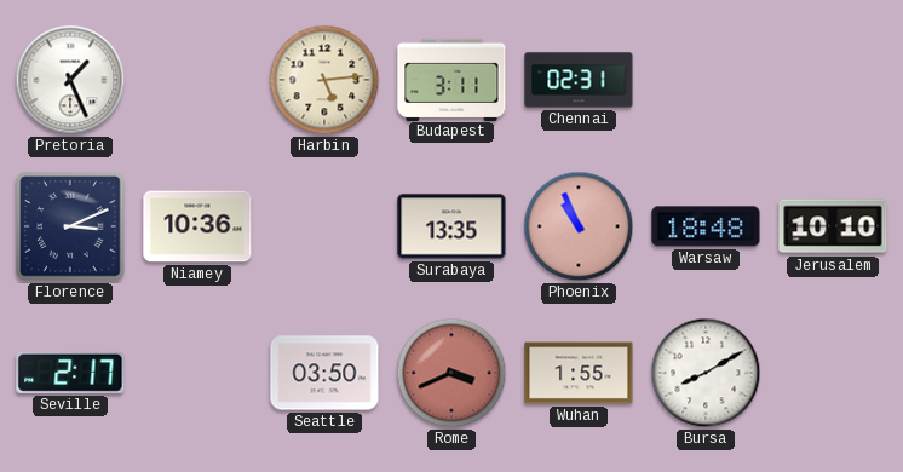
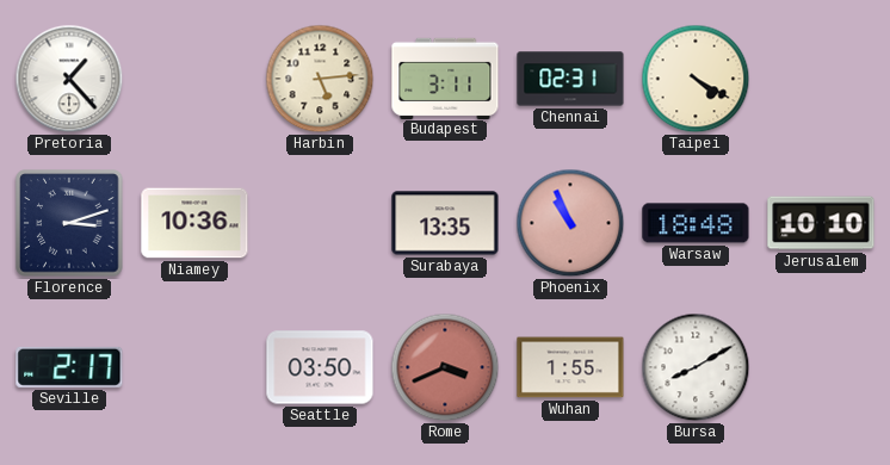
Pretoria: 1:26 -> 1:23 (69, 79)
Taipei: none -> 4:20 (696, 79)
Florence: 3:11 -> 3:12 (69, 223)
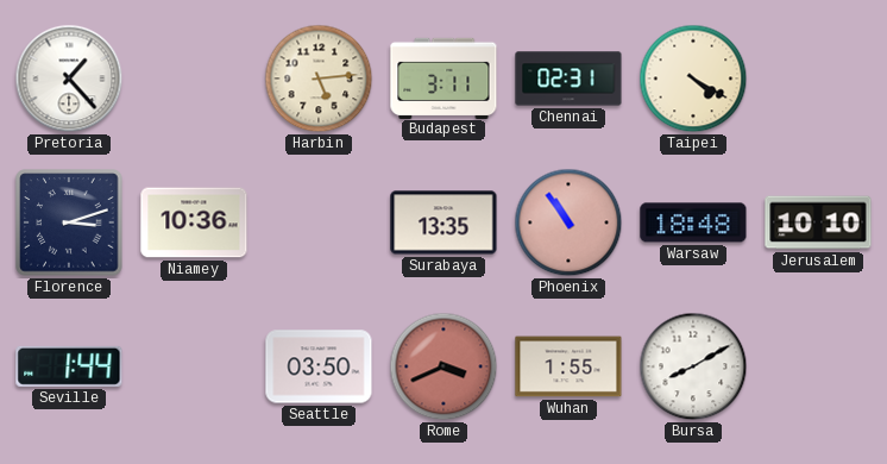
Phoenix: 10:56 -> 10:54 (568, 222)
Seville: 2:17 -> 1:44 (69, 366)
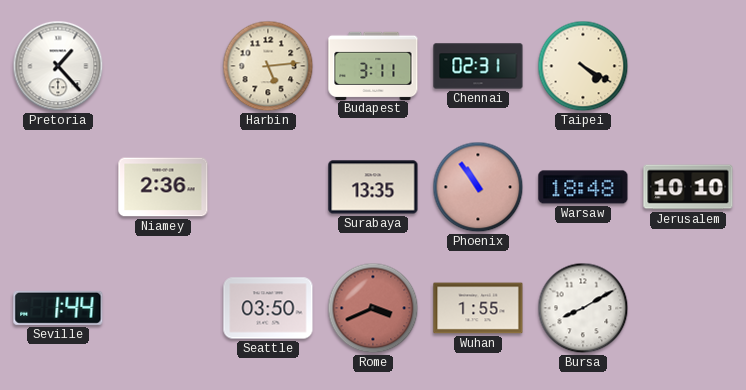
Florence: 3:12 -> none (69, 222)
Niamey: 10:36 -> 2:36 (163, 187)
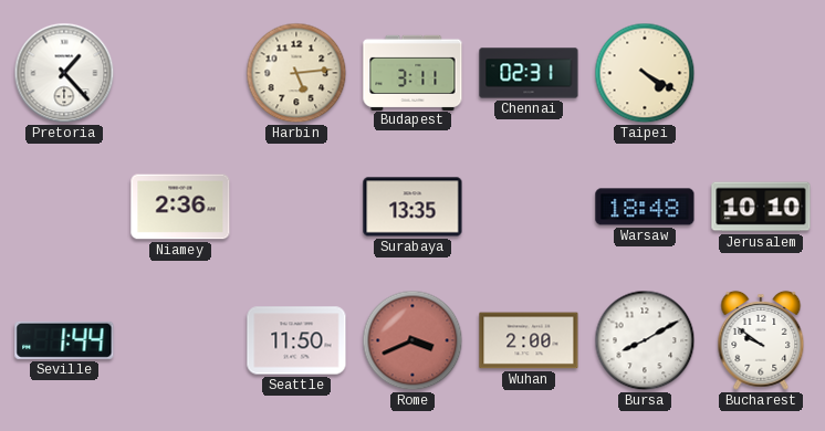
Phoenix: 10:54 -> none (478, 187)
Seattle: 03:50 -> 11:50 (296, 340)
Wuhan: 1:55 -> 2:00 (529, 340)
Bucharest: none -> 9:51 (761, 340)
